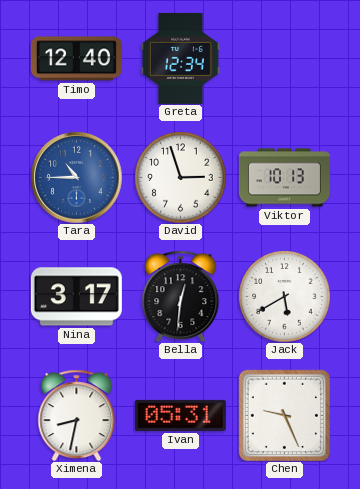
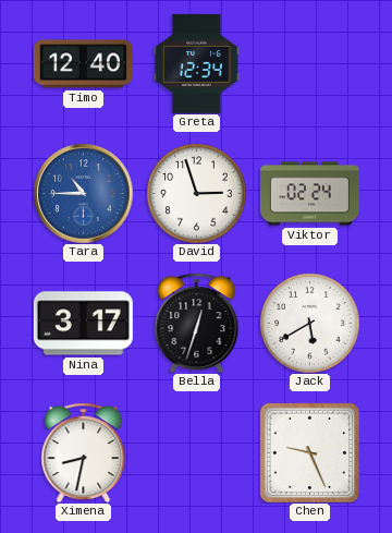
Viktor: 10:13 -> 02:24 (309, 194)
Bella: 12:31 -> 12:33 (197, 323)
Ivan: 05:31 -> none (180, 415)
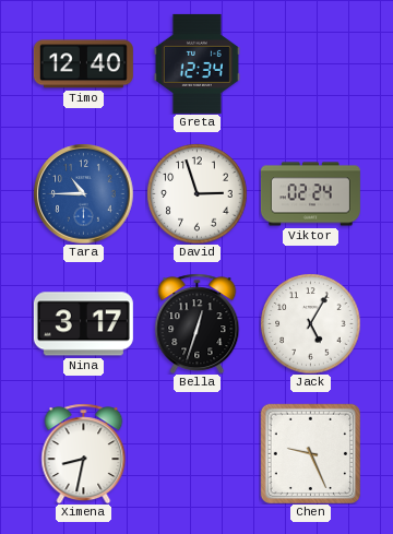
Jack: 5:40 -> 5:05 (310, 323)
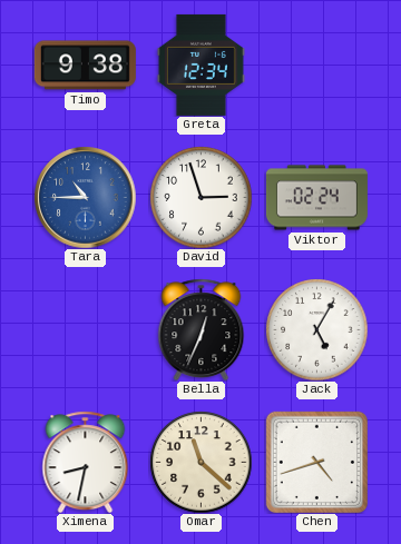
Timo: 12:40 -> 9:38 (85, 66)
Nina: 3:17 -> none (83, 324)
Bella: 12:33 -> 12:34 (202, 329)
Omar: none -> 11:22 (200, 462)
Chen: 9:26 -> 4:42 (316, 462)
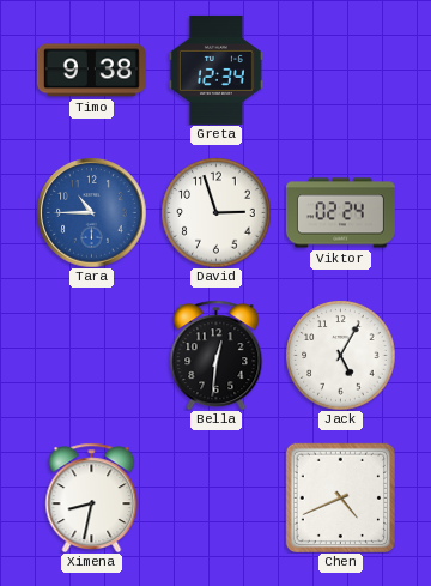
Bella: 12:34 -> 12:31 (217, 355)
Omar: 11:22 -> none (200, 462)
Chen: 4:42 -> 4:41 (340, 497)
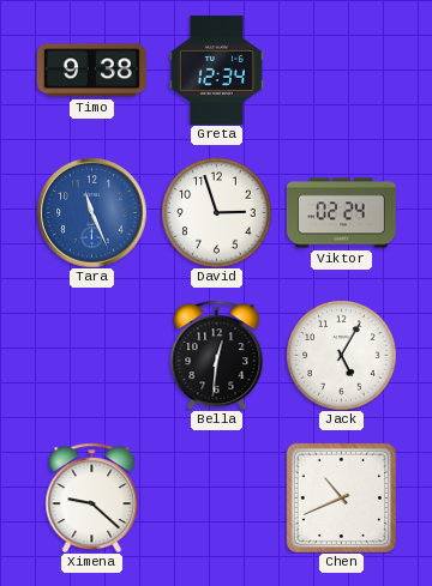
Tara: 10:45 -> 11:26 (91, 212)
Ximena: 8:32 -> 9:22 (92, 497)
Chen: 4:41 -> 10:41 (341, 497)
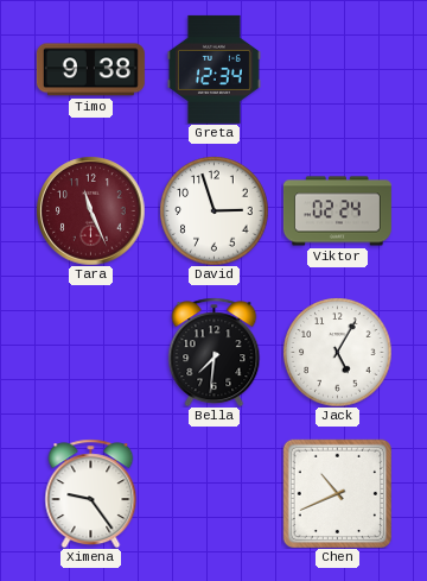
Tara dial: blue -> burgundy (90, 210)
Bella: 12:31 -> 7:31 (215, 352)
Ximena: 9:22 -> 9:24 (91, 493)
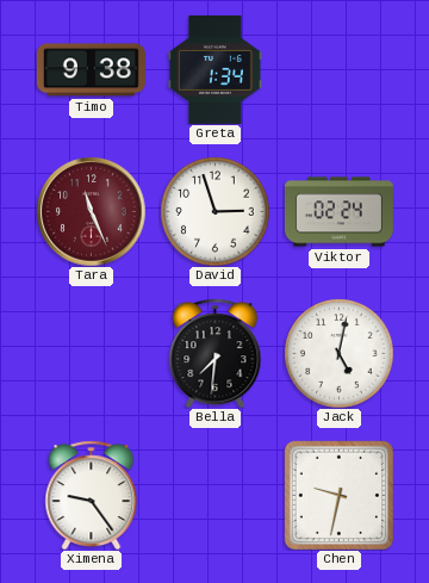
Greta: 12:34 -> 1:34 (214, 69)
Jack: 5:05 -> 5:02 (338, 353)
Chen: 10:41 -> 9:32 (338, 495)
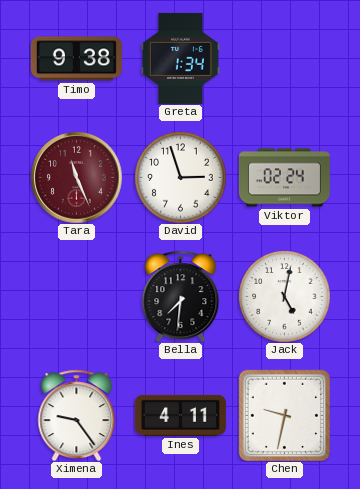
Ines: none -> 4:11 (180, 415)
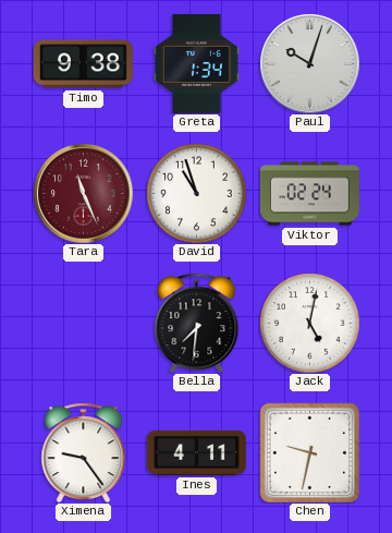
Paul: none -> 10:03 (309, 63)
David: 2:57 -> 10:57 (196, 193)
